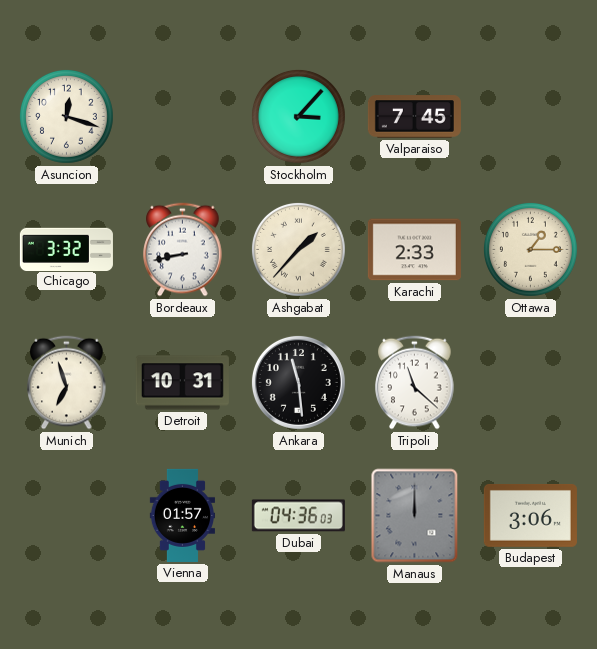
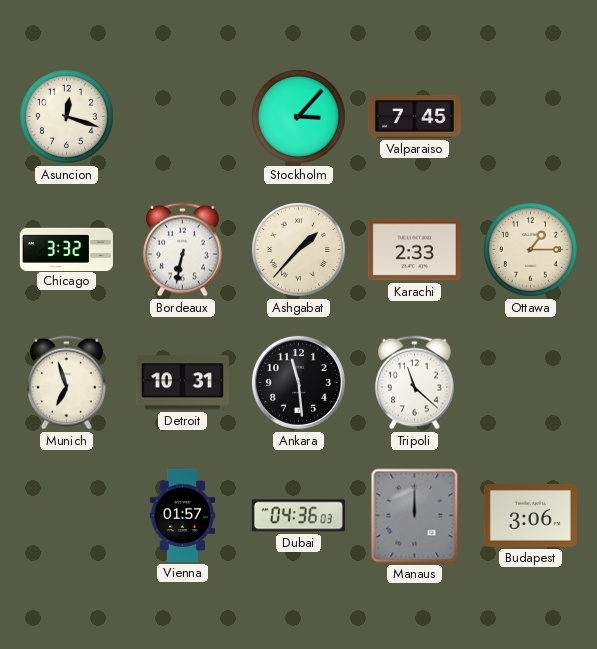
Bordeaux: 8:43 -> 6:32 (183, 250)
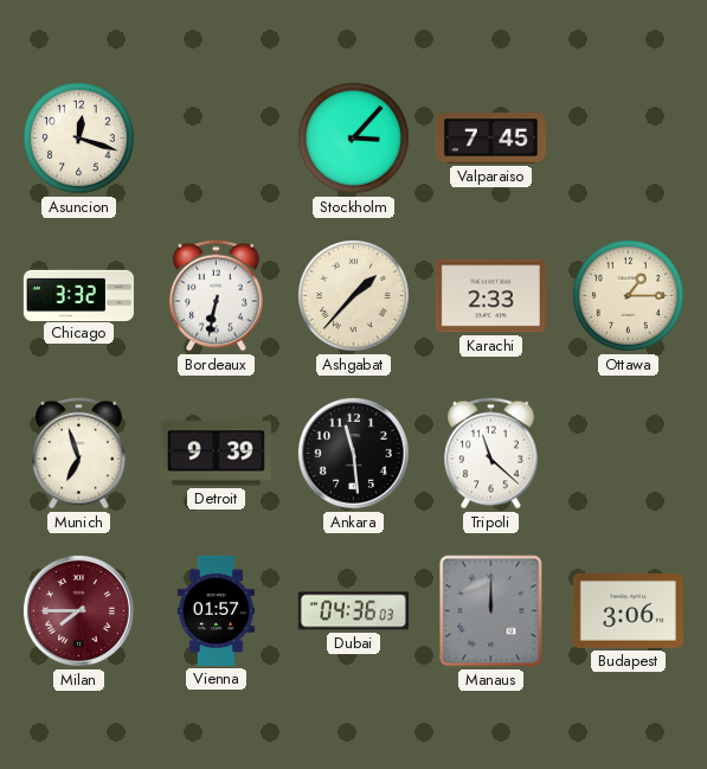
Detroit: 10:31 -> 9:39 (216, 454)
Milan: none -> 7:45 (78, 610)
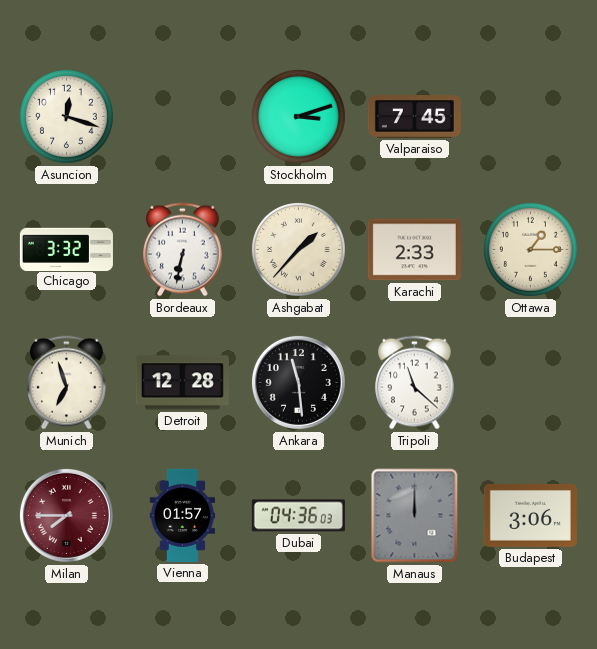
Stockholm: 3:07 -> 3:12 (298, 116)
Detroit: 9:39 -> 12:28 (182, 383)
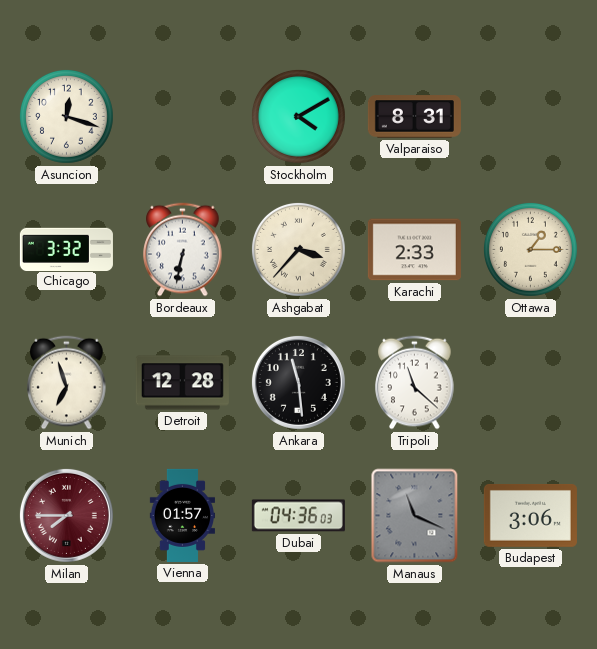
Stockholm: 3:12 -> 4:10 (298, 116)
Valparaiso: 7:45 -> 8:31 (414, 117)
Ashgabat: 1:37 -> 3:37 (298, 249)
Manaus: 12:00 -> 11:19 (415, 516)
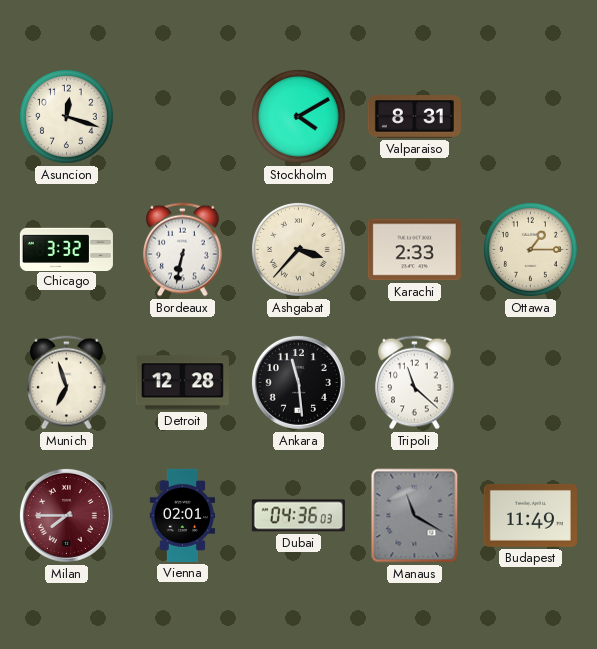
Vienna: 01:57 -> 02:01 (182, 515)
Manaus: 11:19 -> 11:20 (415, 516)
Budapest: 3:06 -> 11:49 (530, 515)
